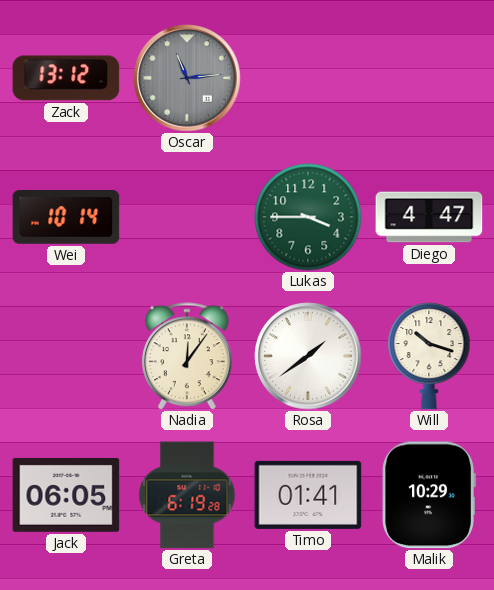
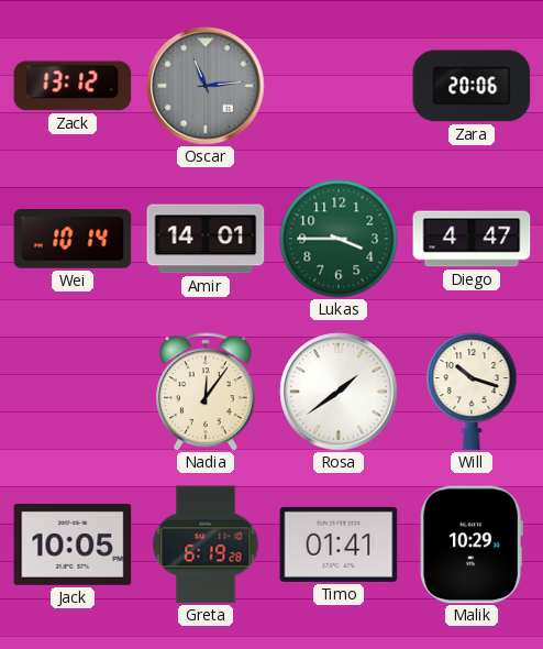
Zara: none -> 20:06 (472, 86)
Amir: none -> 14:01 (206, 239)
Jack: 06:05 -> 10:05 (73, 544)
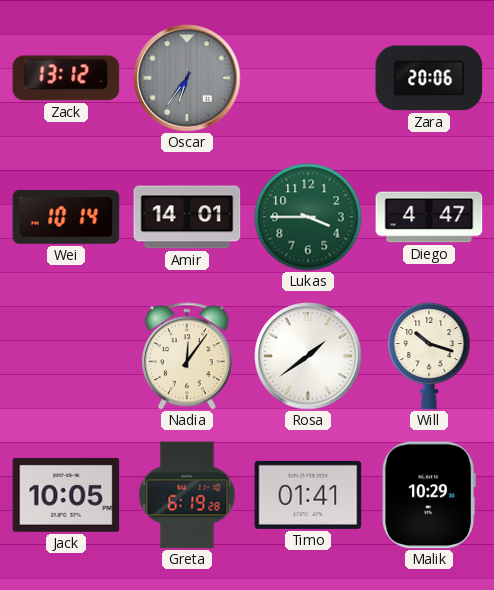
Oscar: 11:14 -> 6:36 (187, 78)
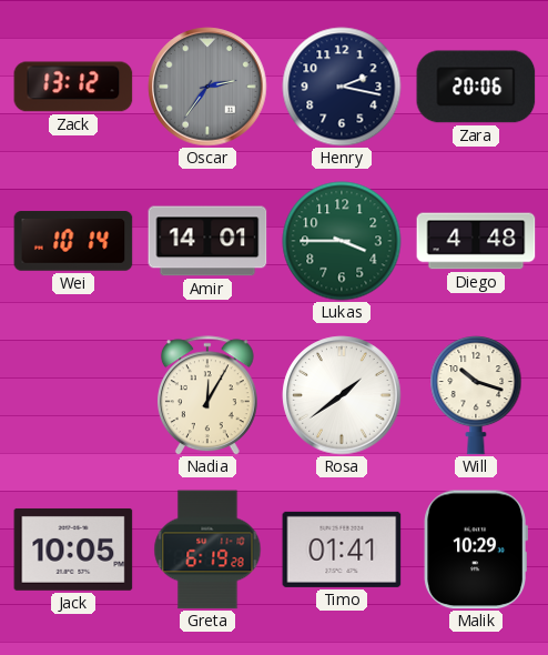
Oscar: 6:36 -> 2:36 (207, 87)
Henry: none -> 2:17 (342, 87)
Diego: 4:47 -> 4:48 (476, 241)
Nadia: 12:06 -> 12:05 (207, 395)
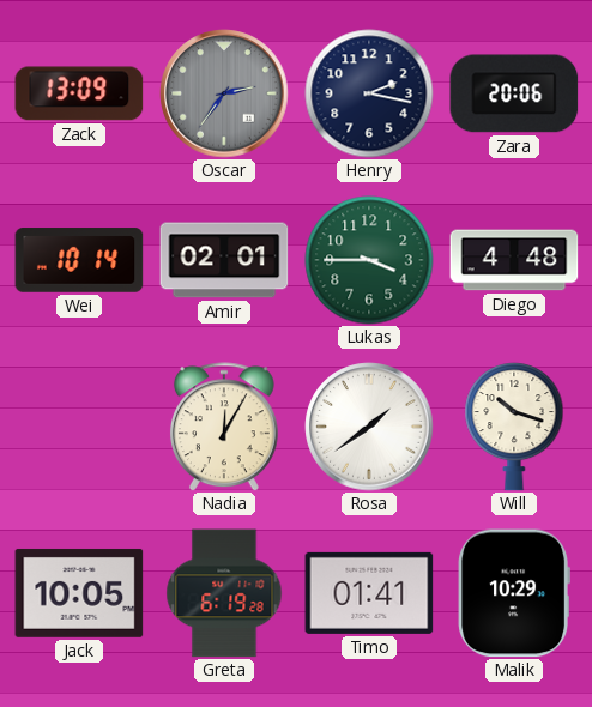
Zack: 13:12 -> 13:09 (79, 93)
Amir: 14:01 -> 02:01 (224, 260)
